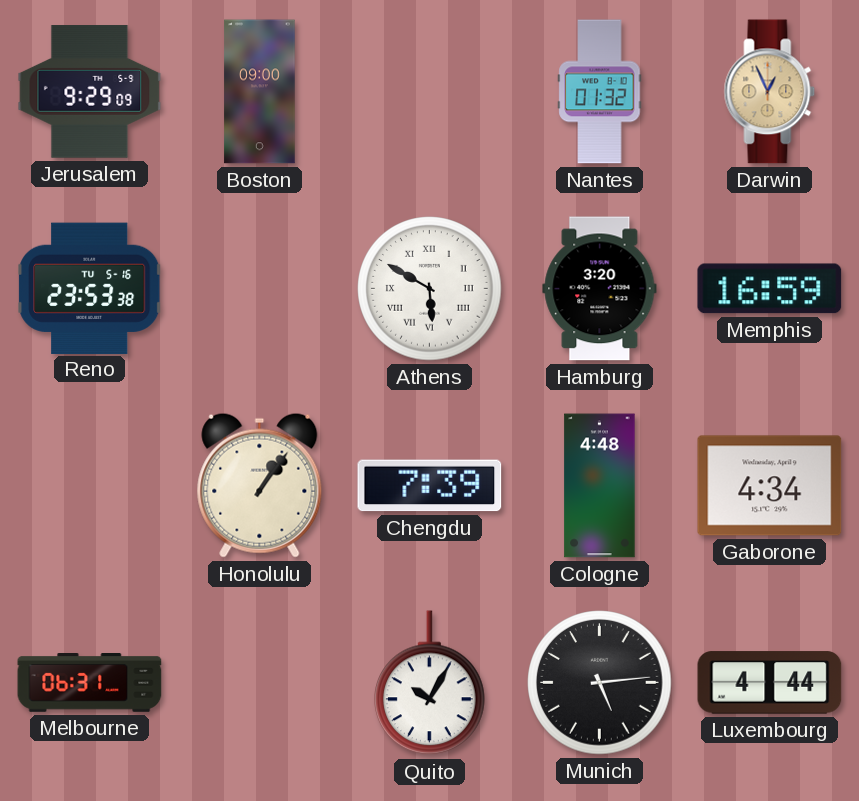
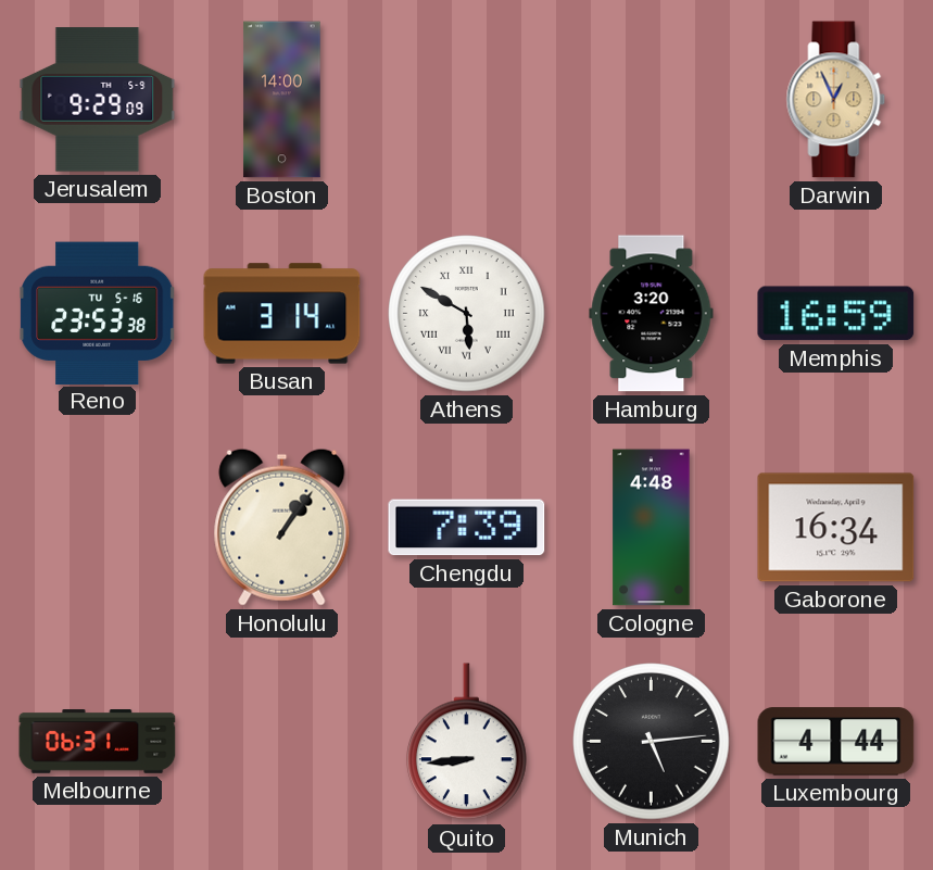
Boston: 09:00 -> 14:00 (282, 100)
Nantes: 01:32 -> none (600, 92)
Busan: none -> 3:14 (282, 314)
Gaborone: 4:34 -> 16:34 (836, 528)
Quito: 10:05 -> 8:44 (467, 742)
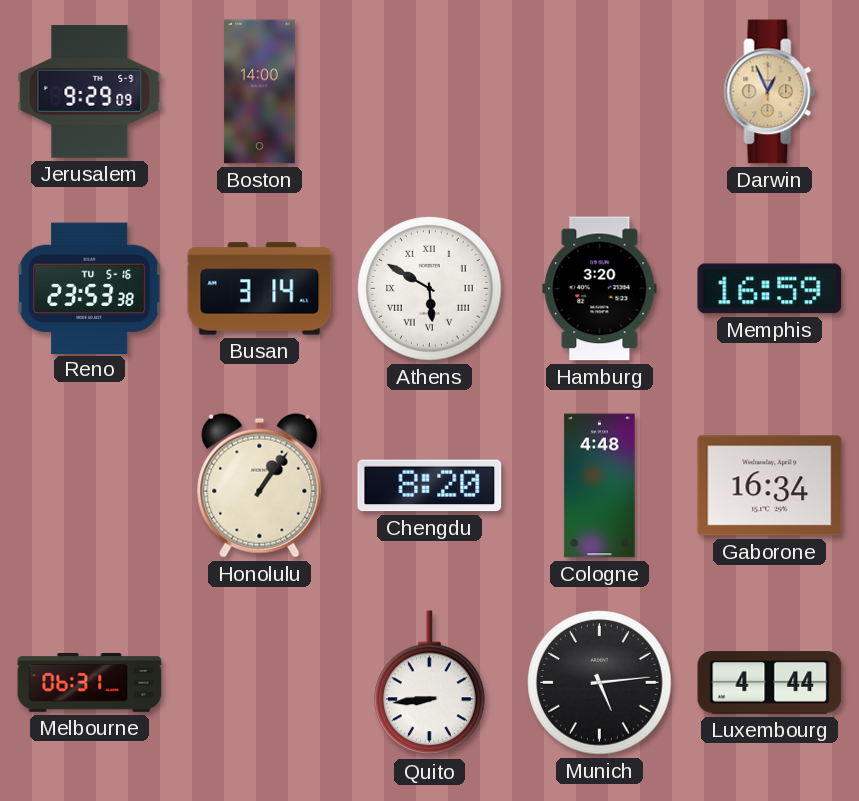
Chengdu: 7:39 -> 8:20 (430, 486)
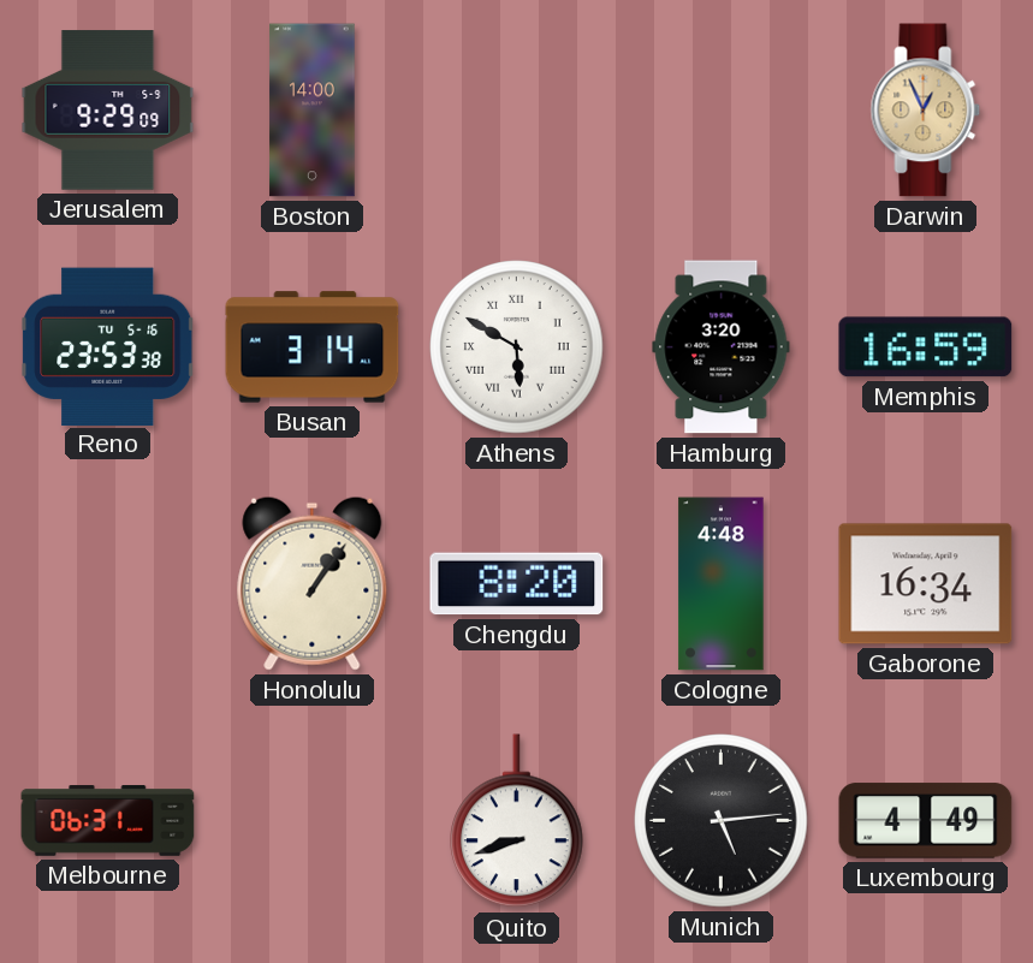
Quito: 8:44 -> 8:42 (517, 821)
Luxembourg: 4:44 -> 4:49 (926, 821)
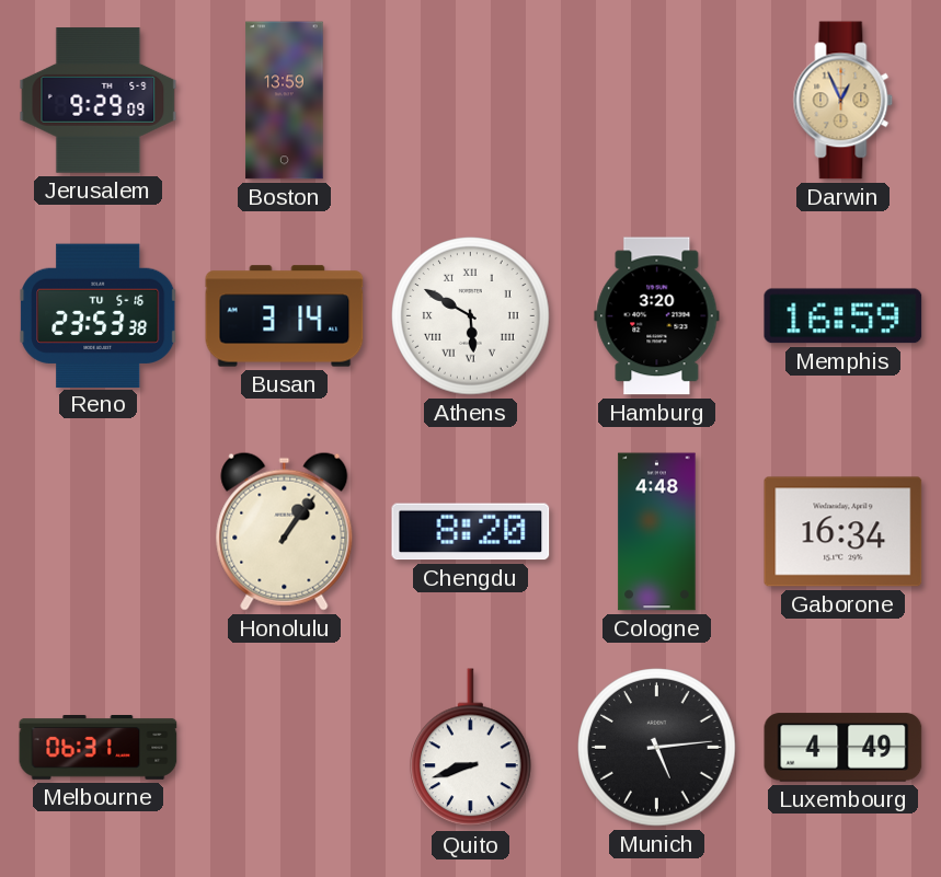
Boston: 14:00 -> 13:59 (285, 101)
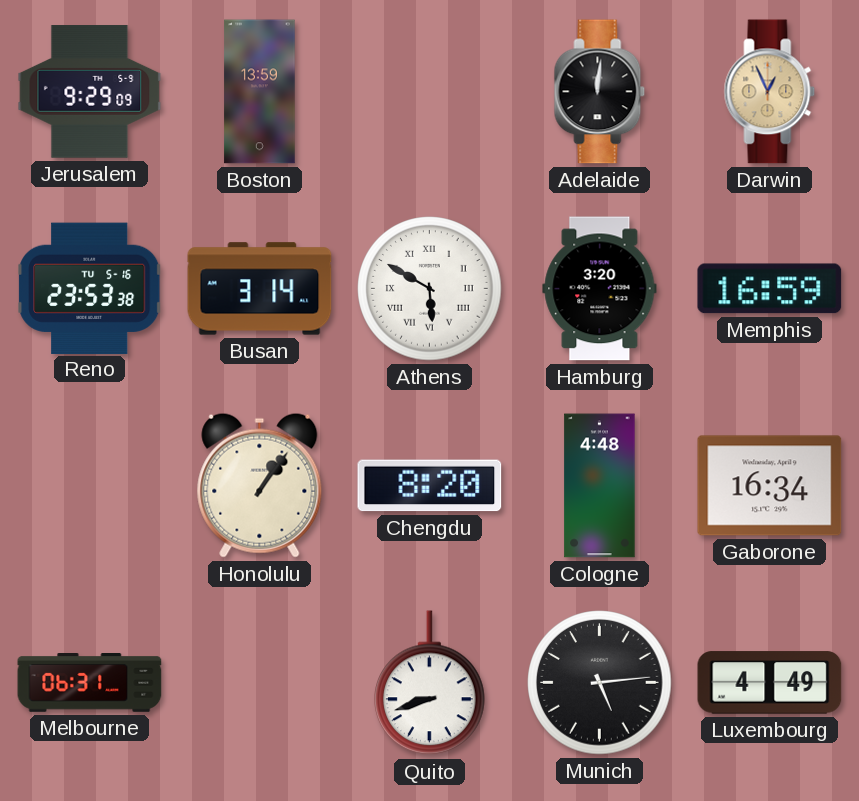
Adelaide: none -> 12:01 (600, 92)
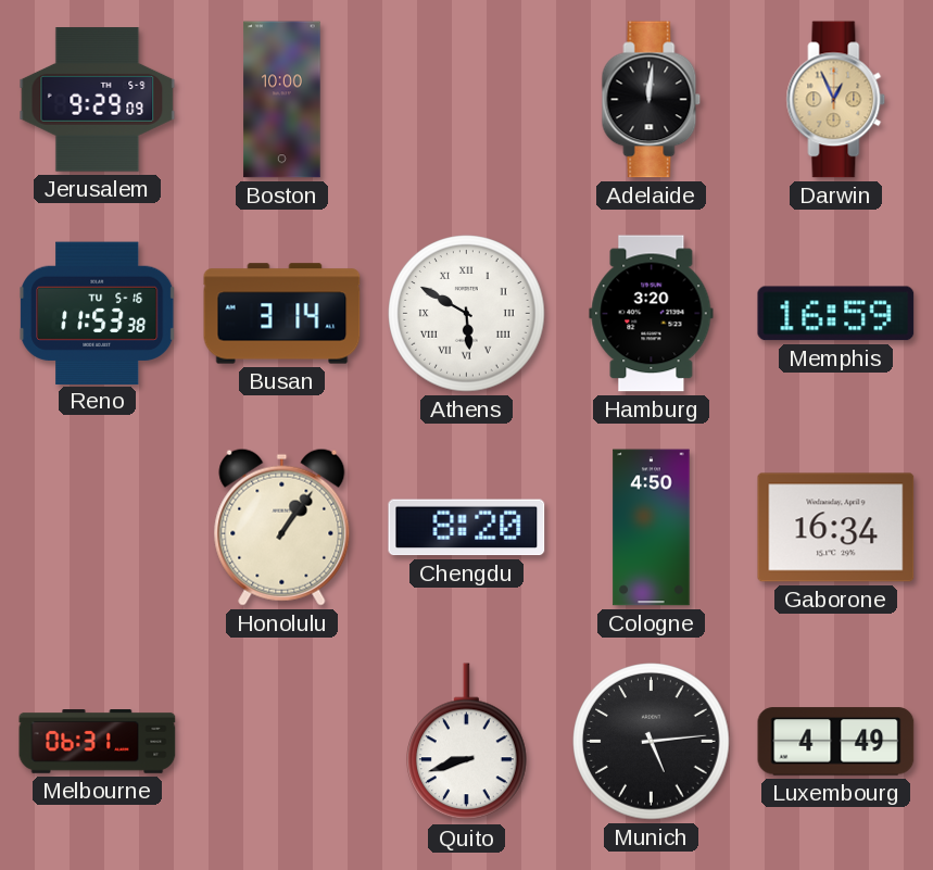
Boston: 13:59 -> 10:00 (282, 100)
Reno: 23:53 -> 11:53 (98, 313)
Cologne: 4:48 -> 4:50 (652, 528)
